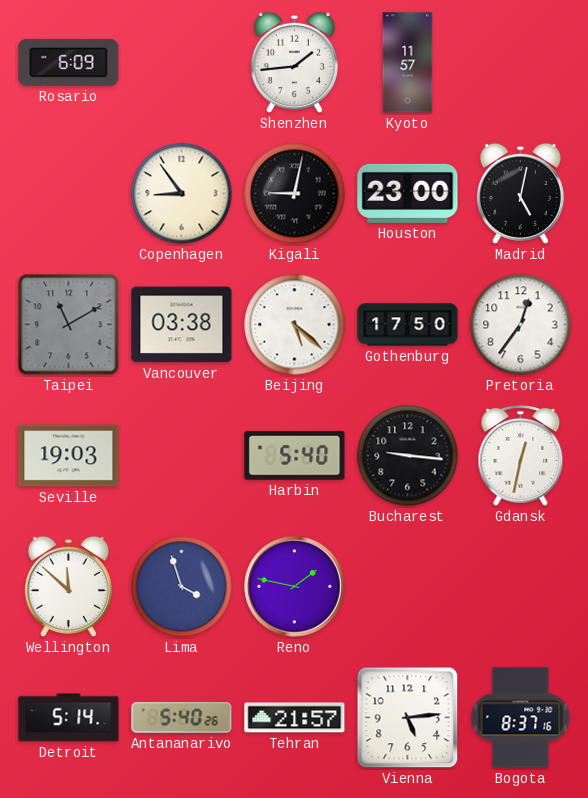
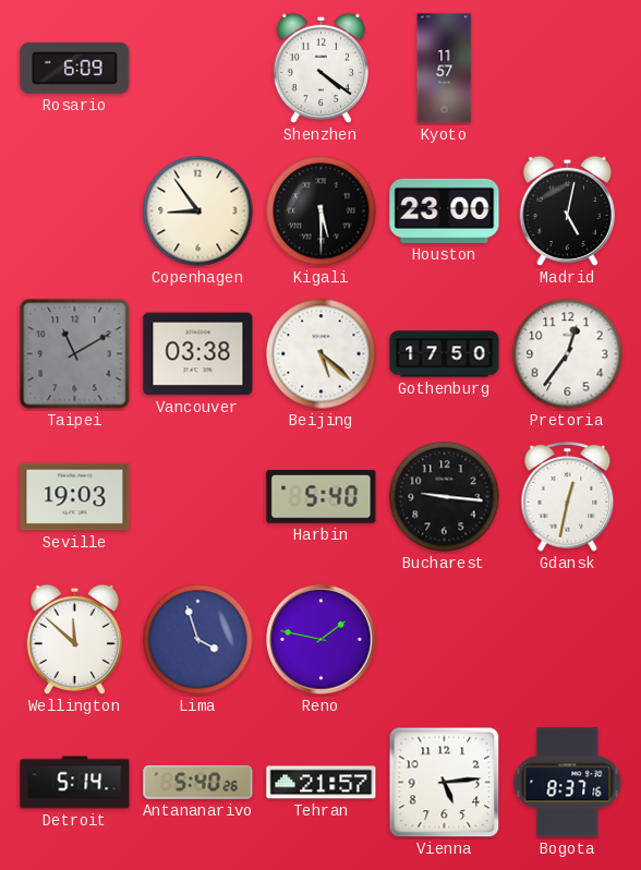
Shenzhen: 1:44 -> 4:21 (320, 68)
Kigali: 9:02 -> 5:30 (322, 212)
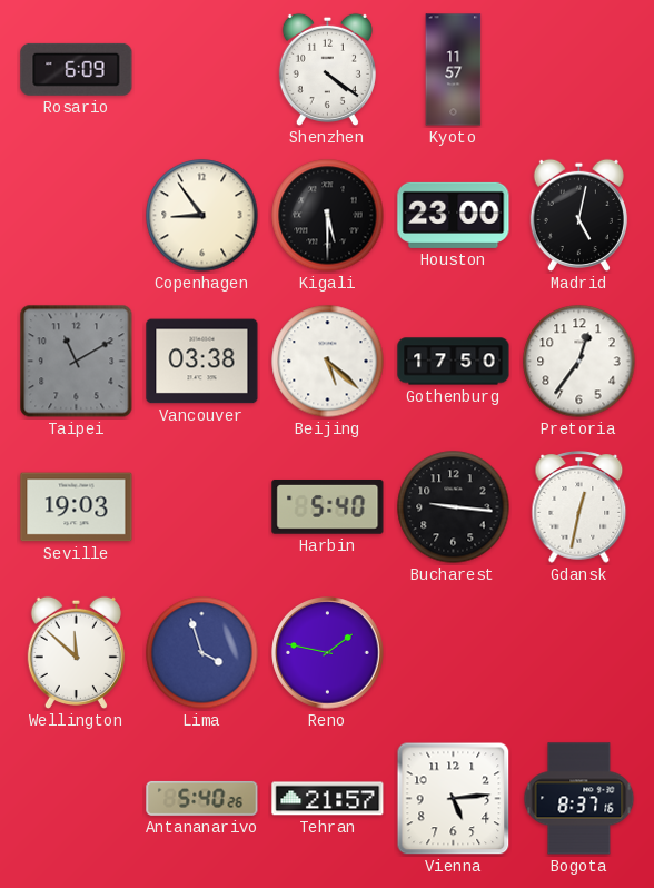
Detroit: 5:14 -> none (75, 783)
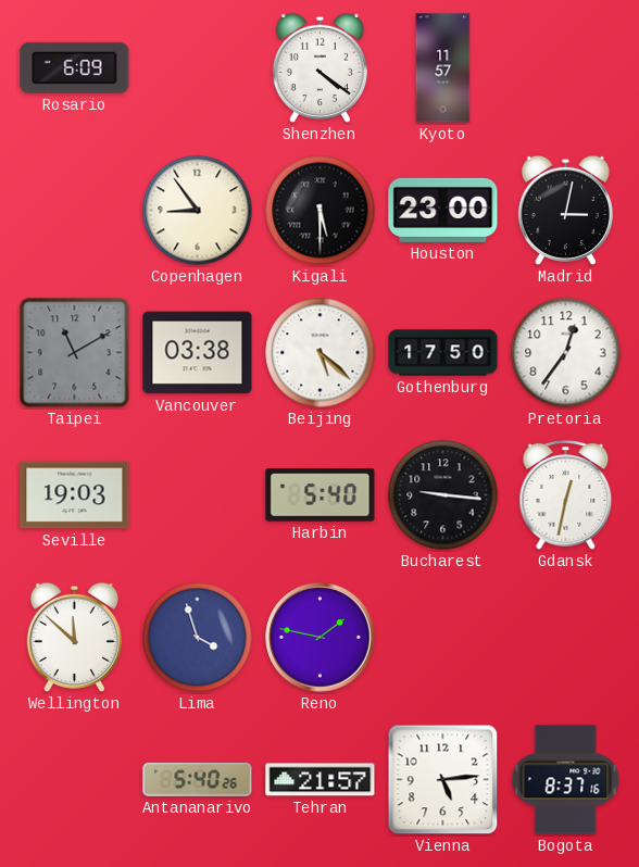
Madrid: 5:02 -> 3:02 (565, 210)
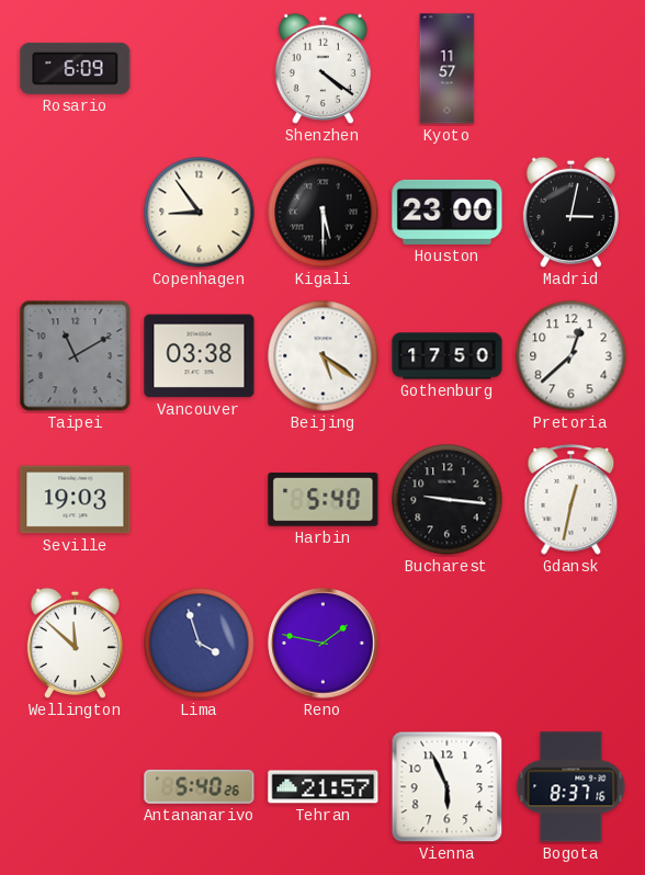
Beijing: 5:22 -> 5:21 (324, 356)
Pretoria: 12:36 -> 12:38 (572, 356)
Vienna: 5:14 -> 5:56 (448, 787)
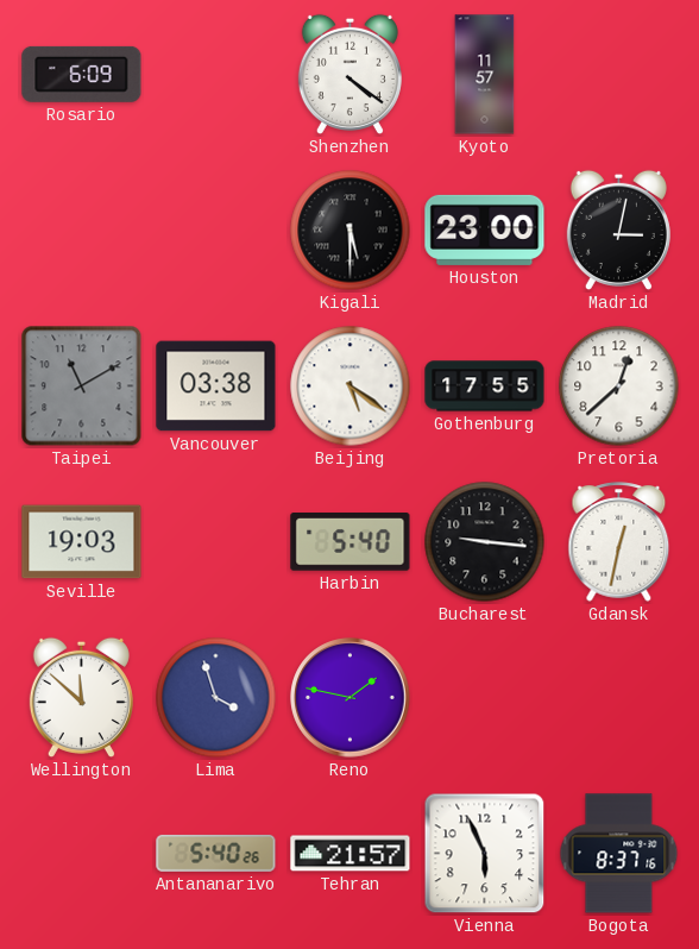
Copenhagen: 8:54 -> none (200, 213)
Gothenburg: 17:50 -> 17:55 (485, 386)
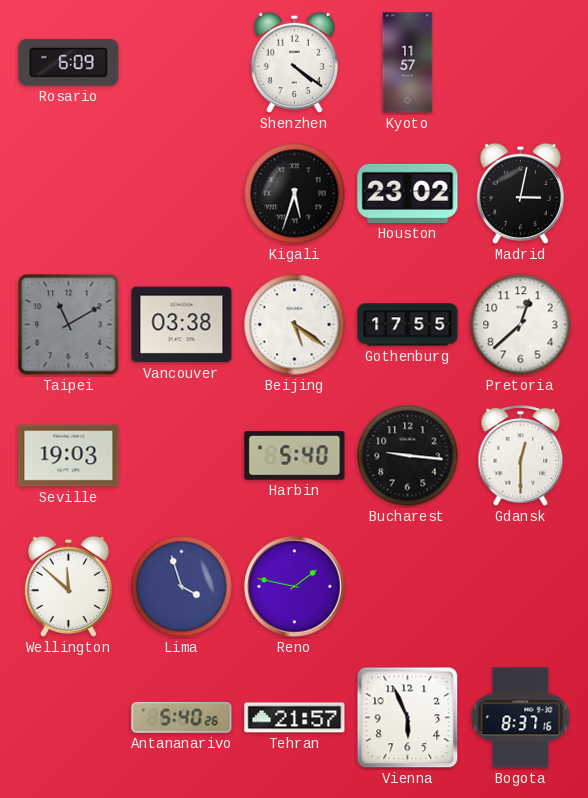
Kigali: 5:30 -> 5:33 (295, 194)
Houston: 23:00 -> 23:02 (408, 193)
Gdansk: 12:32 -> 12:30 (521, 456)
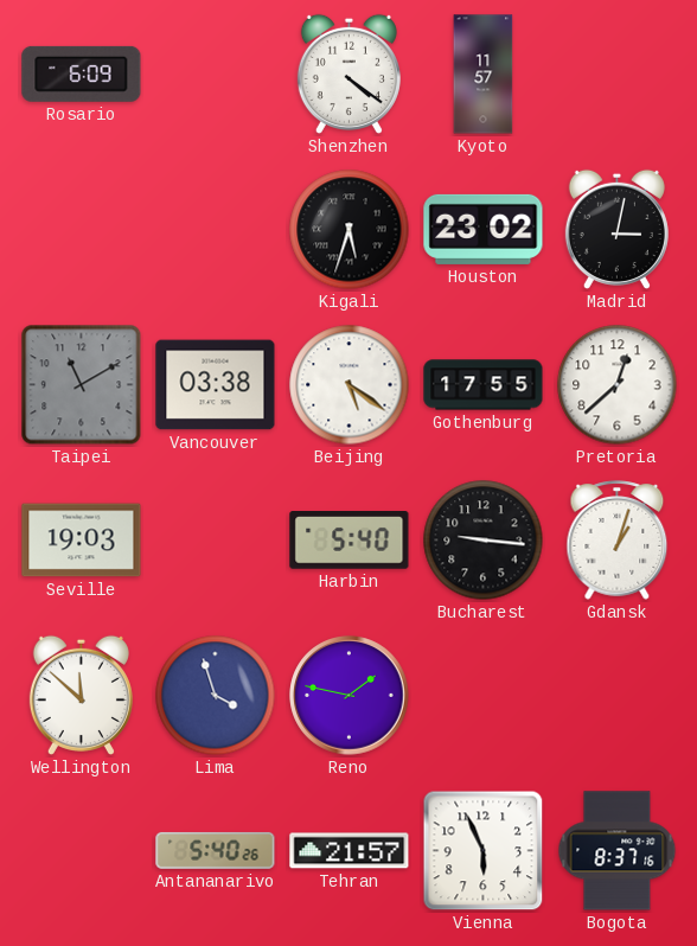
Gdansk: 12:30 -> 1:03 (618, 541)
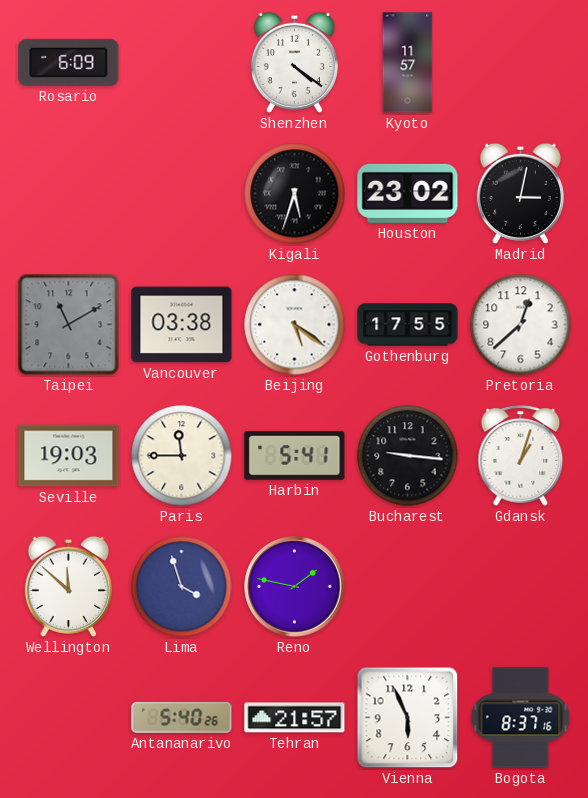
Paris: none -> 11:45 (182, 456)
Harbin: 5:40 -> 5:41 (295, 456)
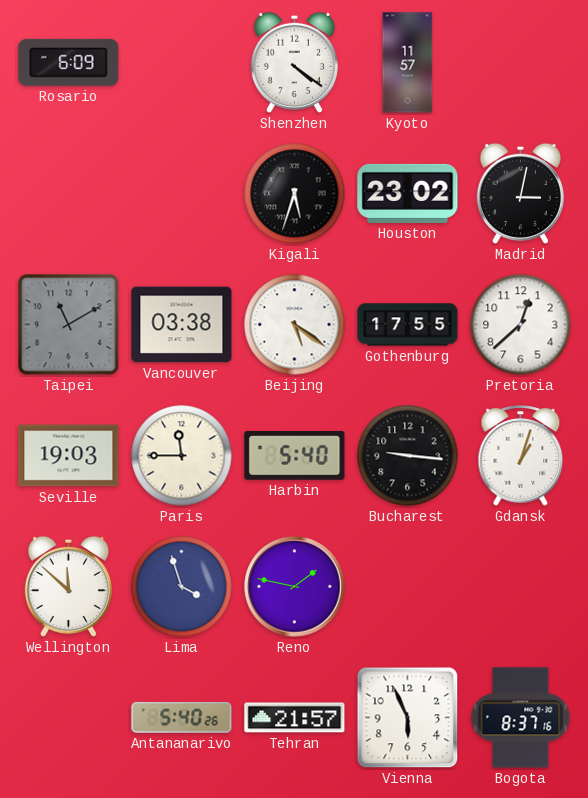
Harbin: 5:41 -> 5:40 (295, 456)
